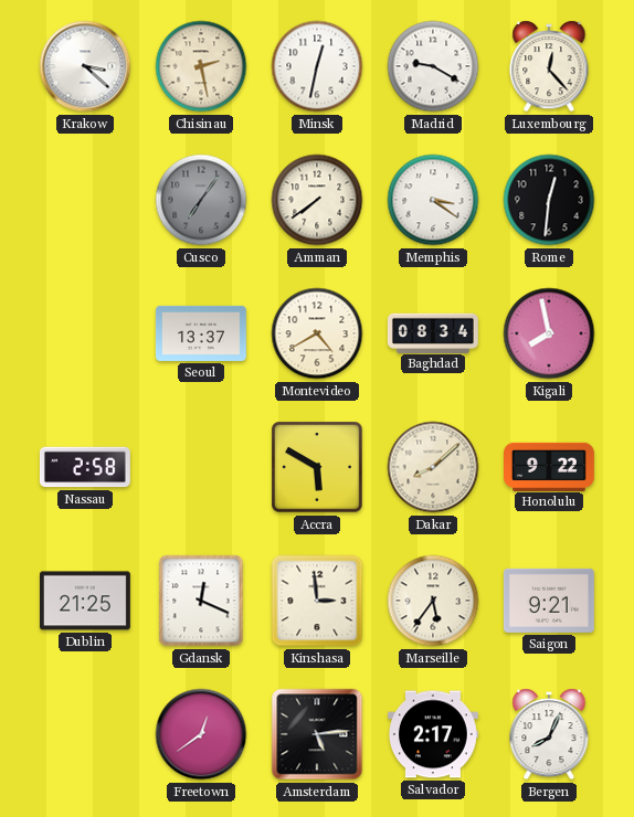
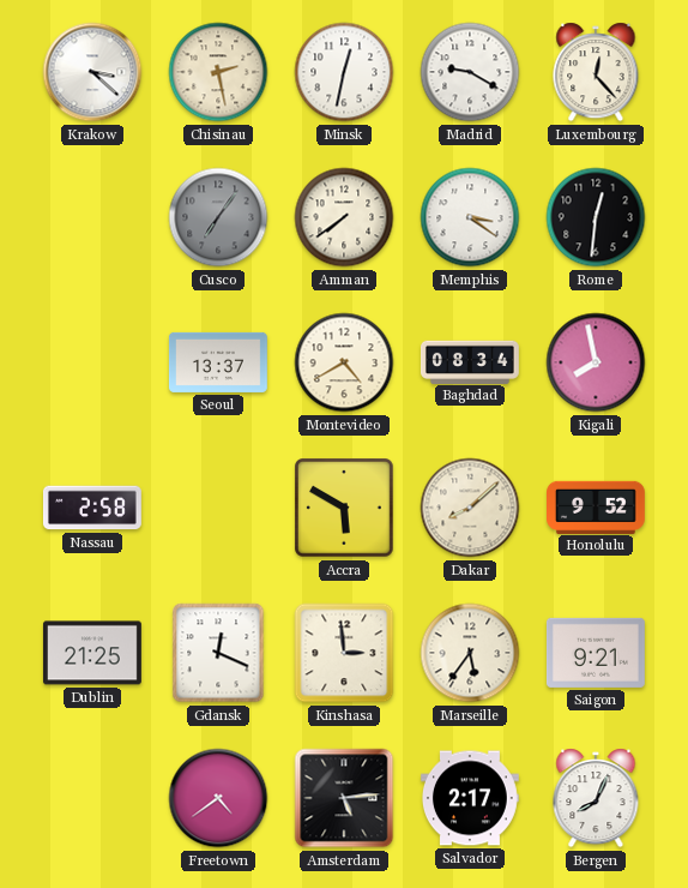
Honolulu: 9:22 -> 9:52 (597, 506)
Freetown: 12:39 -> 4:39 (218, 798)
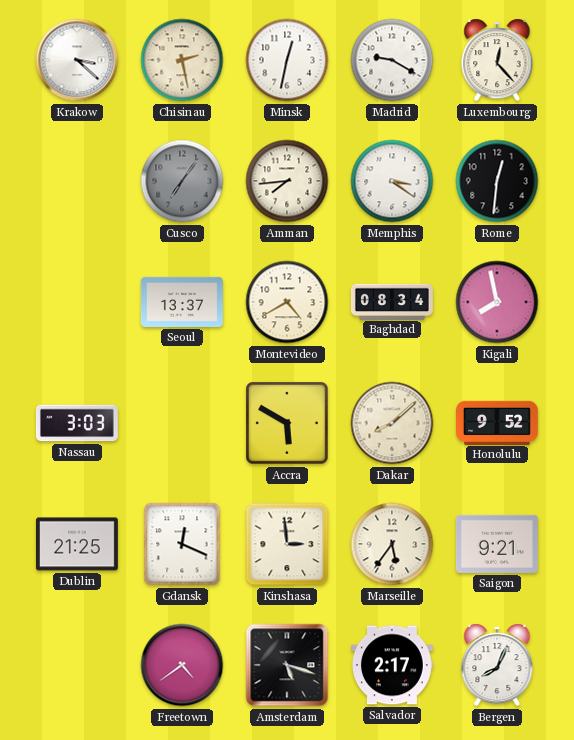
Amman: 7:39 -> 7:44 (287, 181)
Nassau: 2:58 -> 3:03 (77, 423)
Amsterdam: 5:14 -> 5:18 (287, 665)
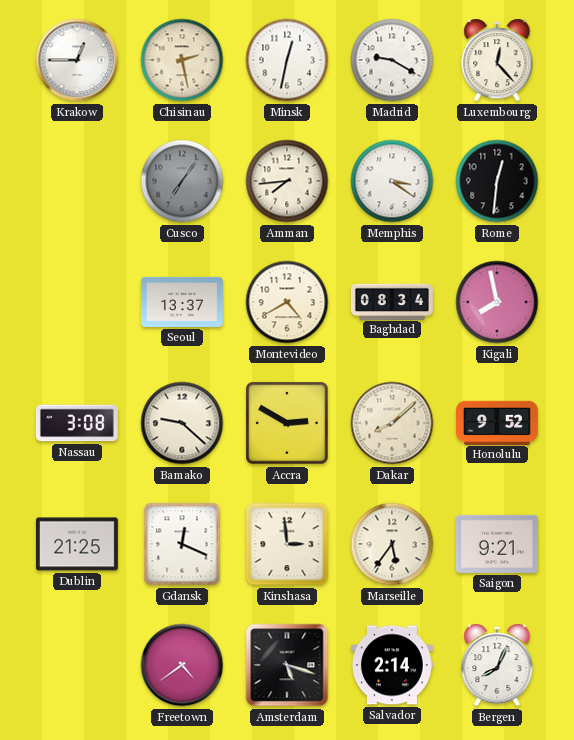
Krakow: 3:22 -> 12:45 (77, 60)
Nassau: 3:03 -> 3:08 (77, 423)
Bamako: none -> 9:22 (182, 423)
Accra: 5:50 -> 2:50 (288, 424)
Salvador: 2:17 -> 2:14 (392, 665)
